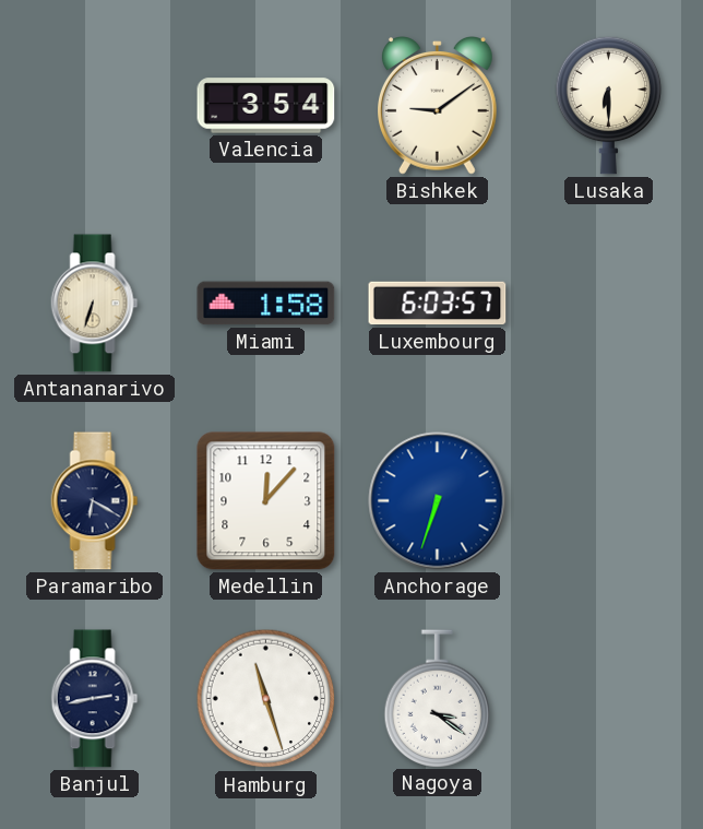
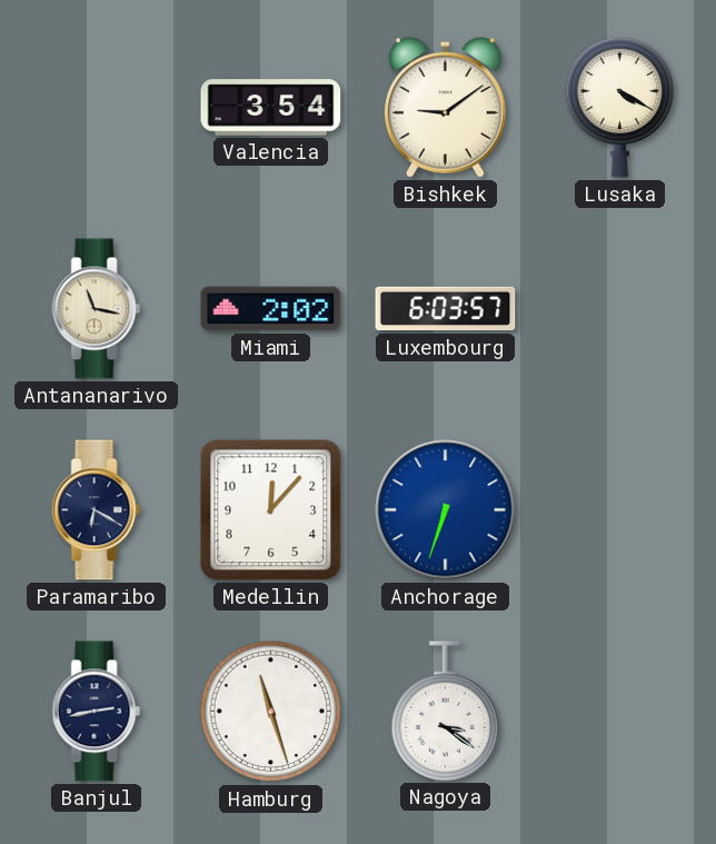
Lusaka: 6:30 -> 4:20 (620, 107)
Antananarivo: 6:33 -> 11:17 (97, 309)
Miami: 1:58 -> 2:02 (271, 309)
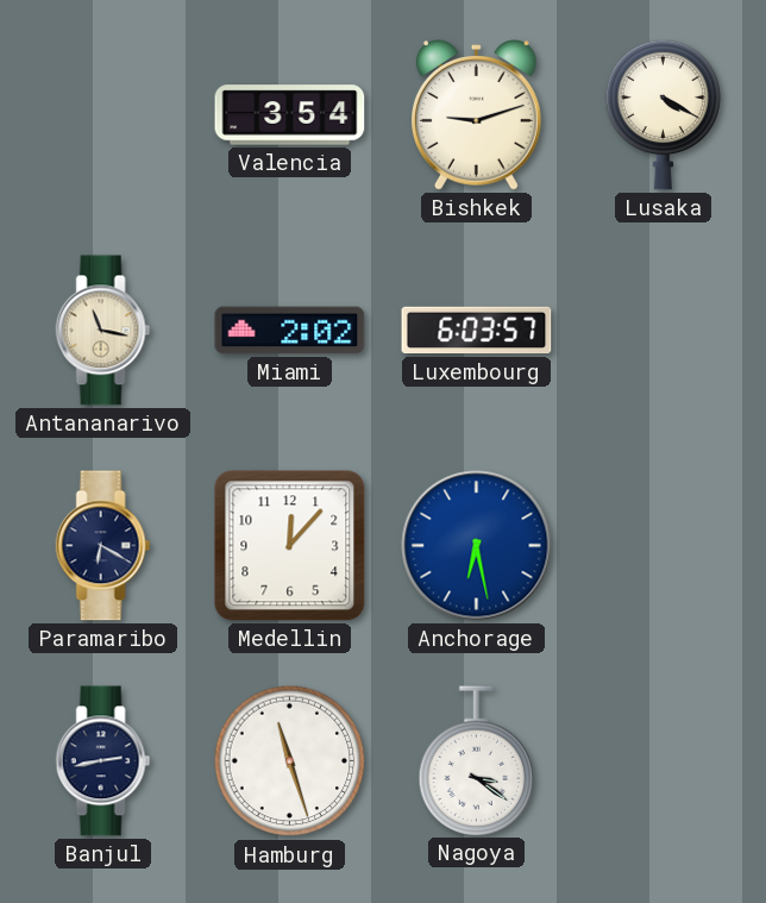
Bishkek: 9:09 -> 9:12 (477, 115)
Anchorage: 6:33 -> 6:28 (477, 546)
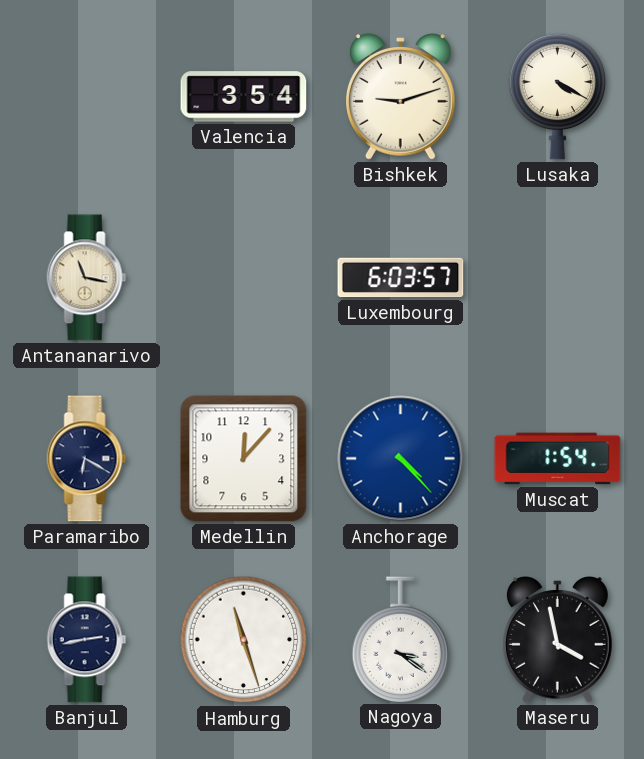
Miami: 2:02 -> none (290, 331)
Anchorage: 6:28 -> 4:23 (401, 459)
Muscat: none -> 1:54 (558, 459)
Maseru: none -> 3:58 (558, 640)
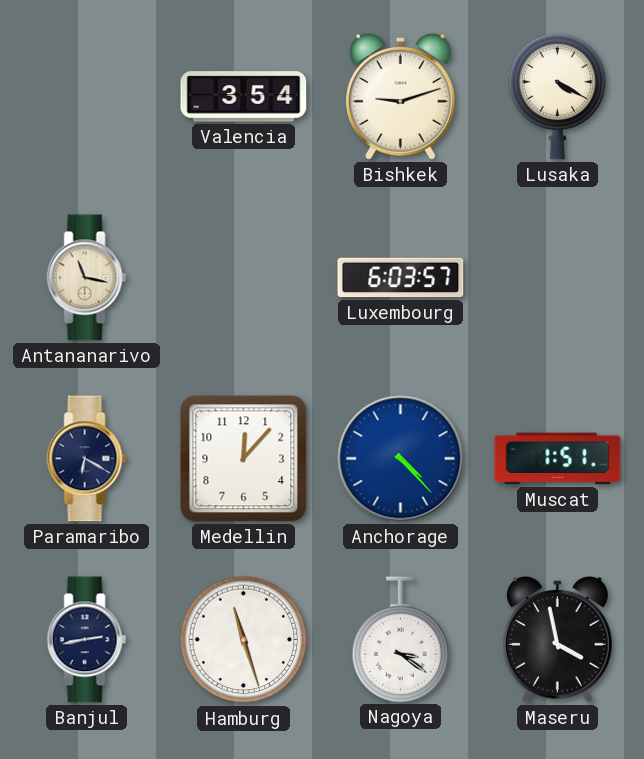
Muscat: 1:54 -> 1:51 (558, 459)
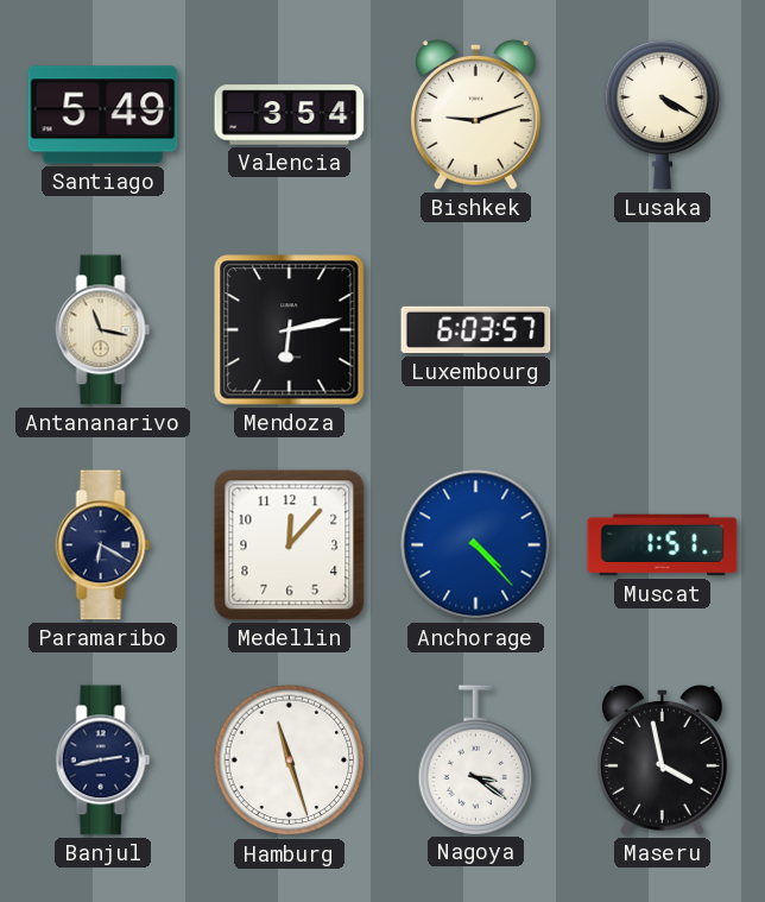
Santiago: none -> 5:49 (103, 115)
Mendoza: none -> 6:13 (290, 330)
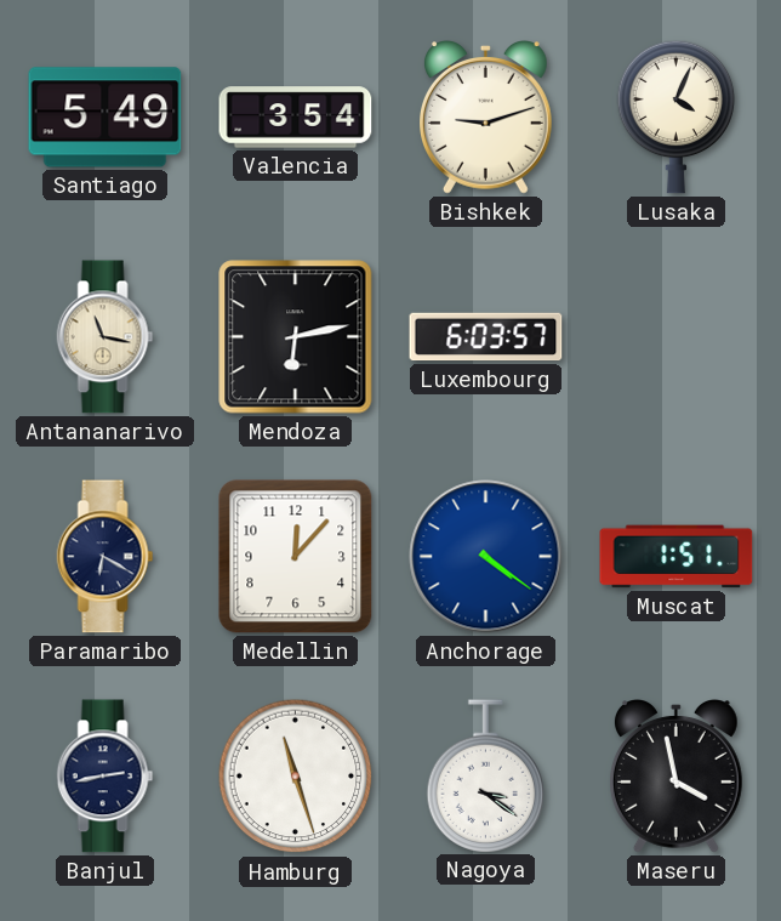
Lusaka: 4:20 -> 4:04 (677, 116)
Anchorage: 4:23 -> 4:21 (486, 557)
